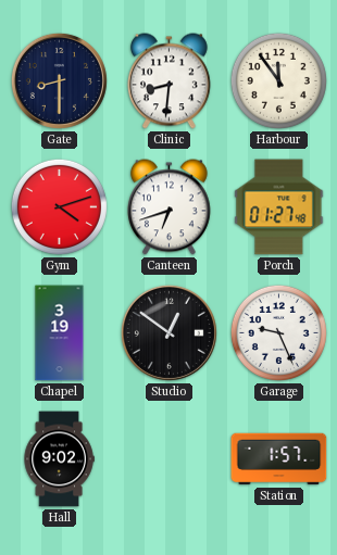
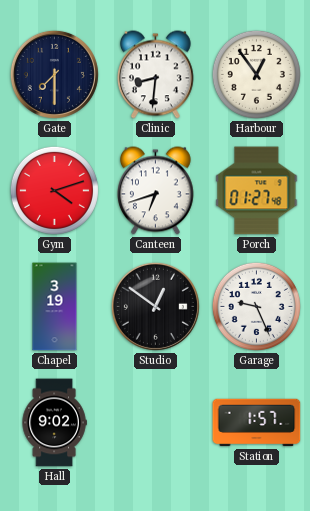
Gate: 8:30 -> 7:30 (54, 74)
Harbour: 11:54 -> 12:54 (256, 74)
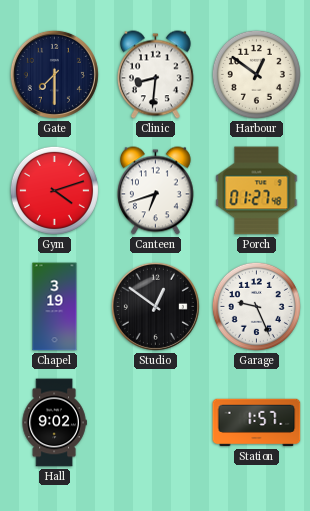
Harbour: 12:54 -> 12:51 (256, 74)
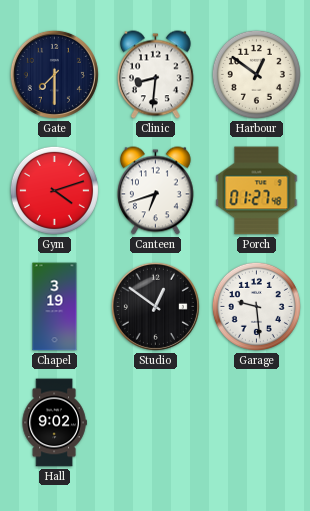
Garage: 9:26 -> 9:29 (256, 306)
Station: 1:57 -> none (257, 423)
